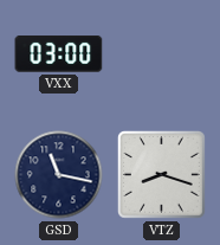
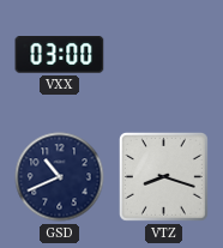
GSD: 11:17 -> 10:41 (60, 177)
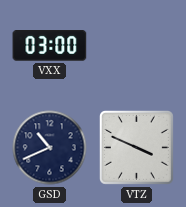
VTZ: 8:18 -> 3:49 (136, 147)
